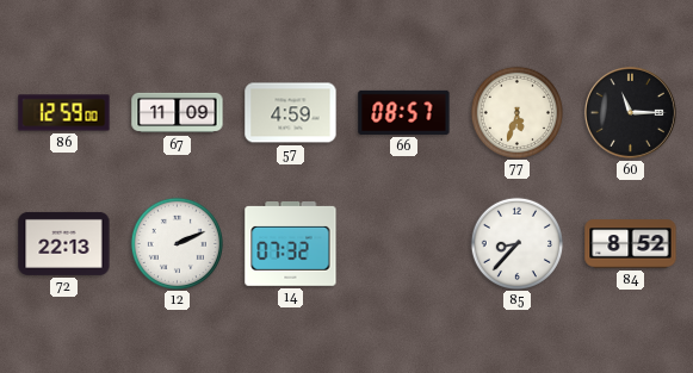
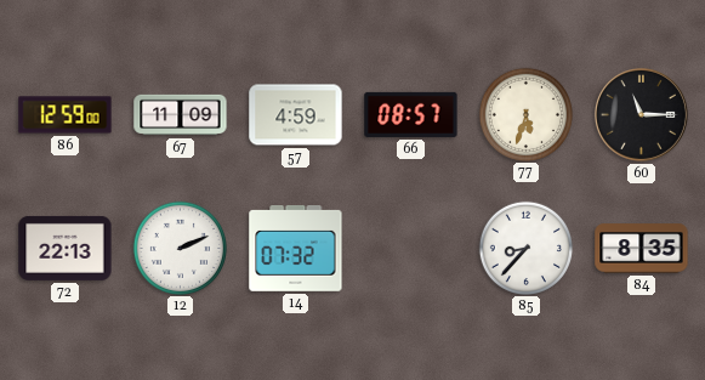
84: 8:52 -> 8:35 (642, 249)
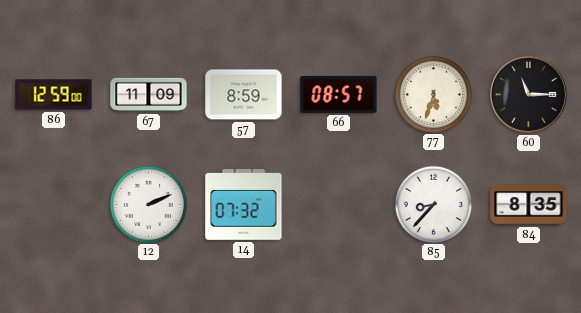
57: 4:59 -> 8:59 (244, 95)
72: 22:13 -> none (66, 248)
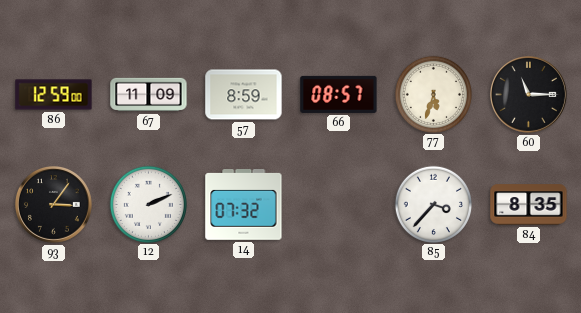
93: none -> 3:06 (53, 204)
85: 8:37 -> 3:37 (433, 204)
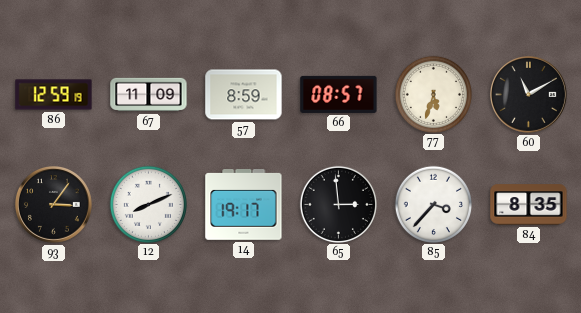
86: 12:59:00 -> 12:59:19 (54, 95)
60: 11:15 -> 11:10 (528, 94)
12: 2:11 -> 8:11 (148, 204)
14: 07:32 -> 19:17 (244, 205)
65: none -> 2:59 (338, 204)
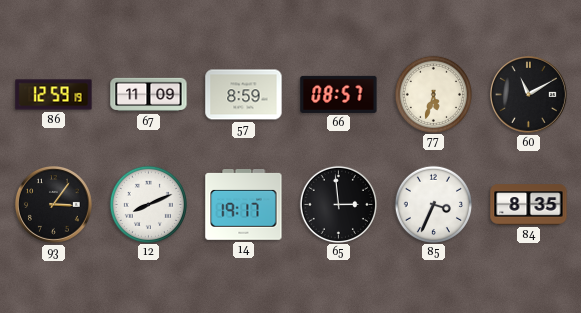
85: 3:37 -> 3:34 (433, 204)
